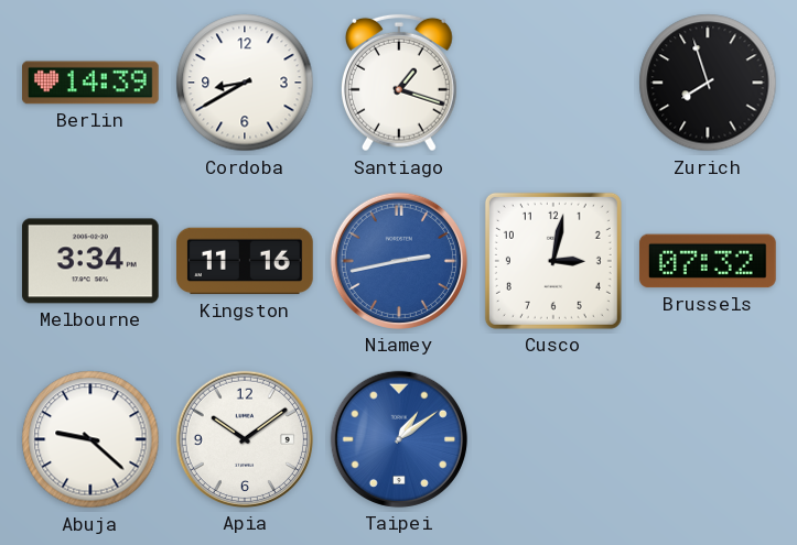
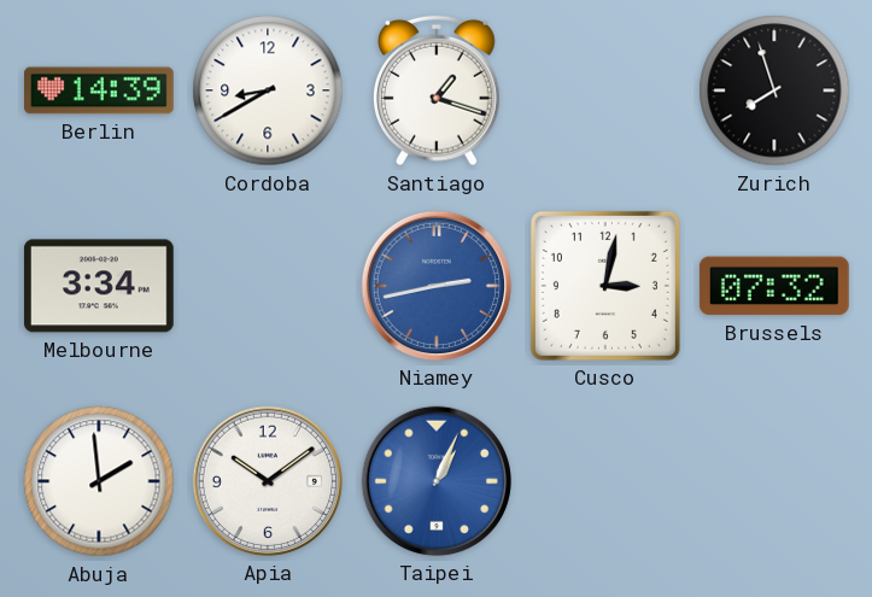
Kingston: 11:16 -> none (246, 261)
Abuja: 9:22 -> 1:59 (99, 481)
Taipei: 1:09 -> 1:04 (437, 481)
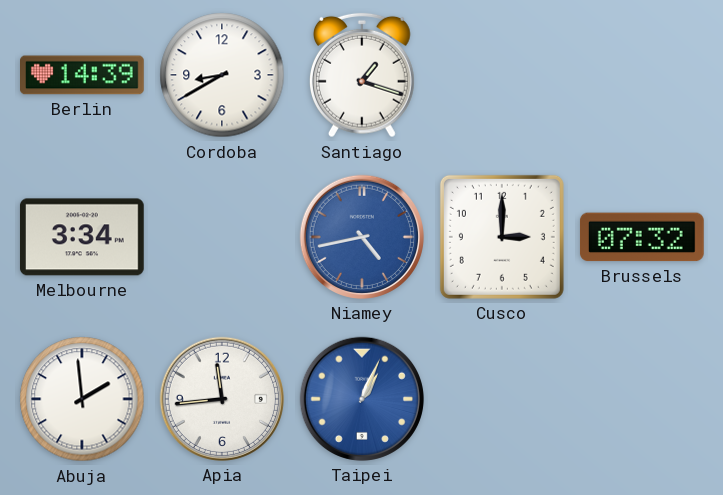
Zurich: 7:57 -> none (774, 90)
Niamey: 2:43 -> 4:43 (362, 237)
Cusco: 3:02 -> 3:00 (502, 237)
Apia: 10:09 -> 11:44 (222, 399)
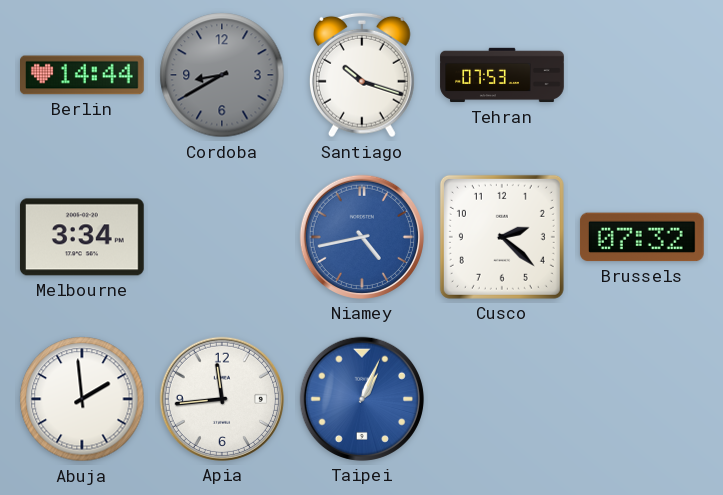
Berlin: 14:39 -> 14:44 (83, 75)
Cordoba dial: white -> grey (222, 75)
Santiago: 1:18 -> 10:18 (362, 75)
Tehran: none -> 07:53 (502, 75)
Cusco: 3:00 -> 2:22 (502, 237)
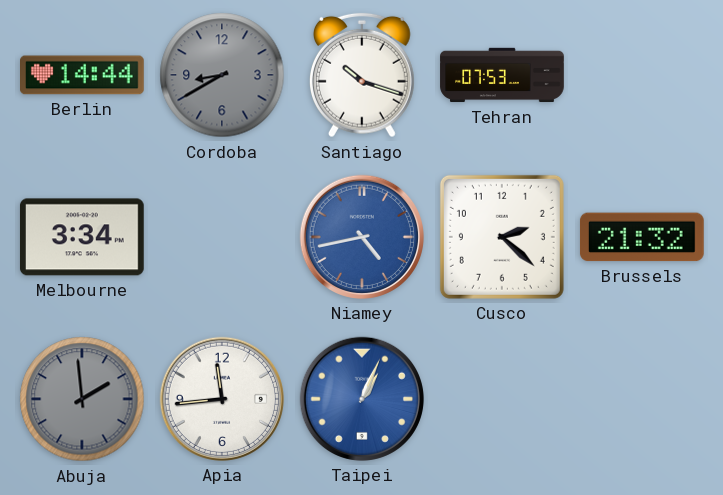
Brussels: 07:32 -> 21:32 (642, 237)
Abuja dial: white -> grey (82, 399)
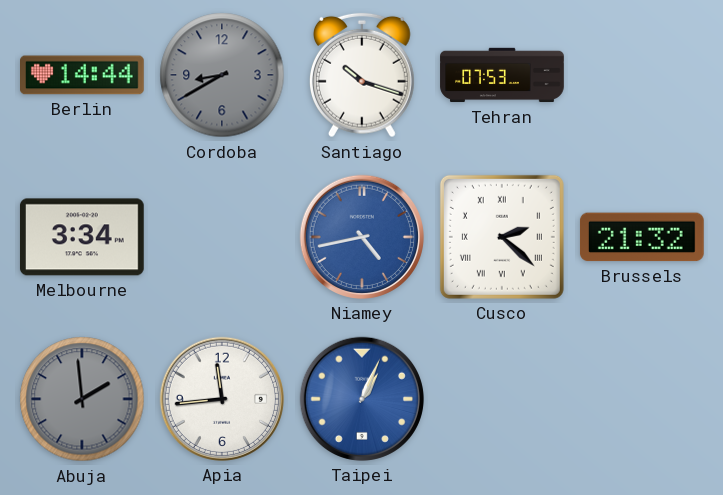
Cusco numerals: Arabic -> Roman (502, 237)
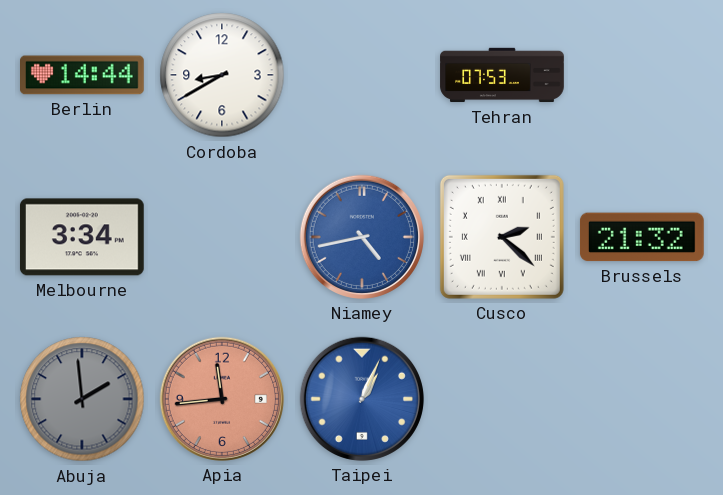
Cordoba dial: grey -> white (222, 75)
Santiago: 10:18 -> none (362, 75)
Apia dial: white -> salmon (222, 399)
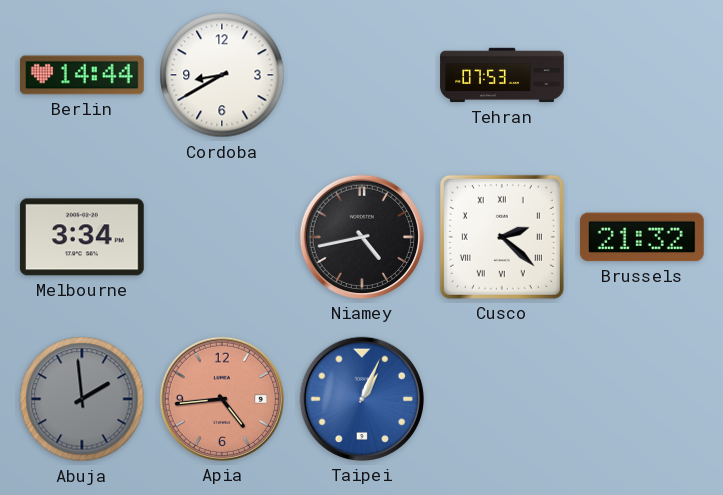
Niamey dial: blue -> black (362, 237)
Apia: 11:44 -> 4:44 (222, 399)
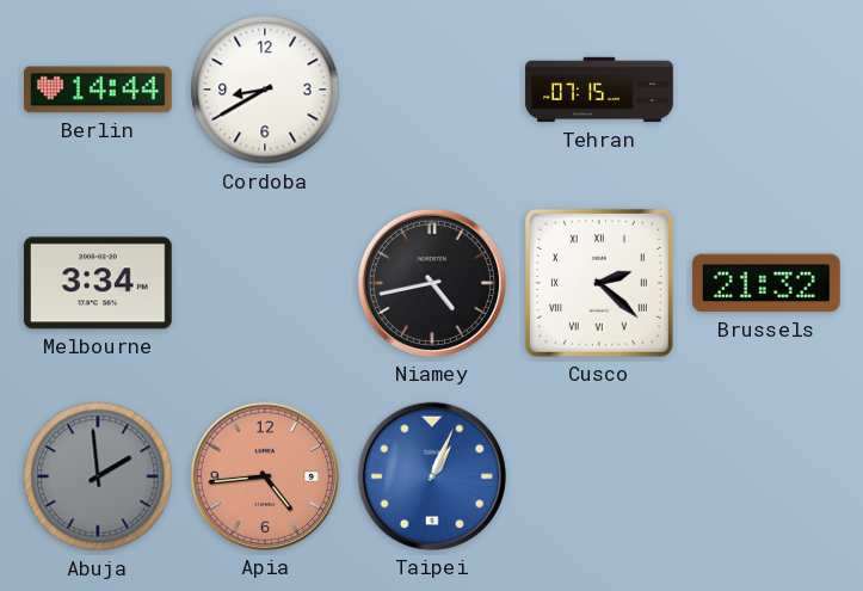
Tehran: 07:53 -> 07:15 (599, 90)
